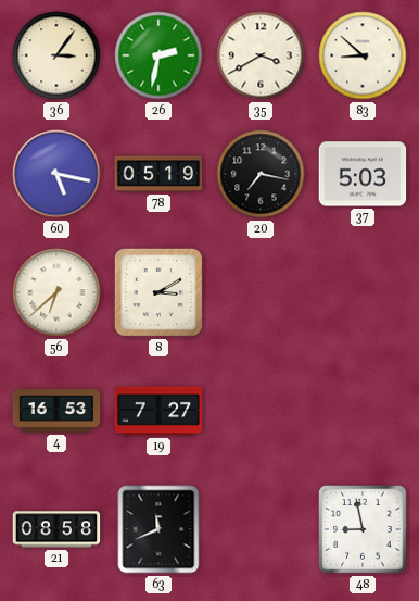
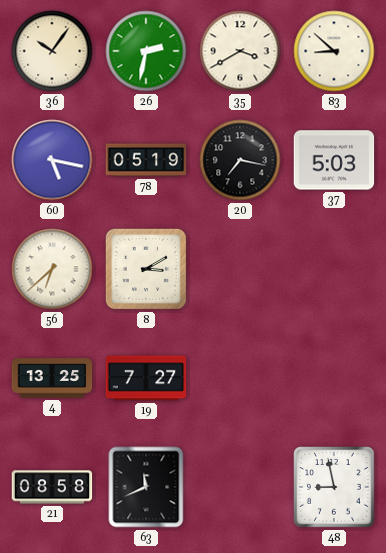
36: 3:06 -> 10:06 (52, 51)
4: 16:53 -> 13:25 (52, 378)
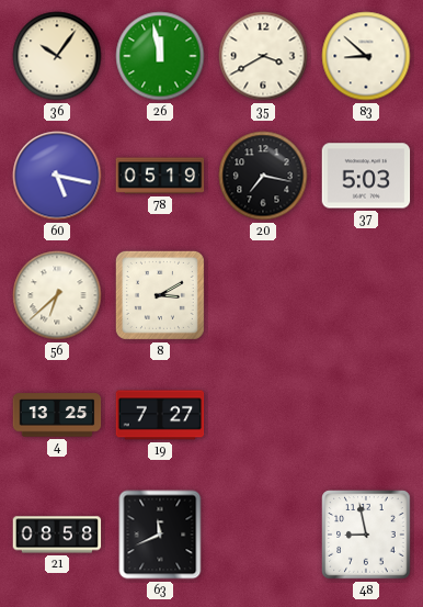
26: 2:32 -> 11:58 (160, 56)
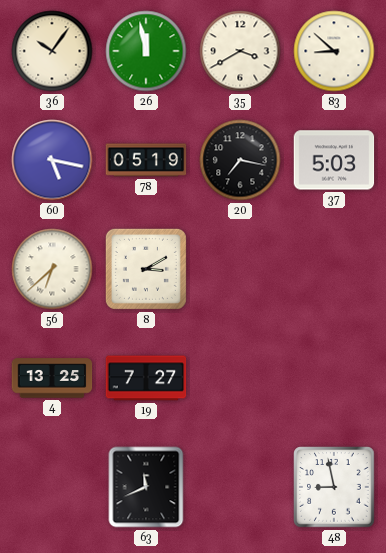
21: 08:58 -> none (57, 535)
